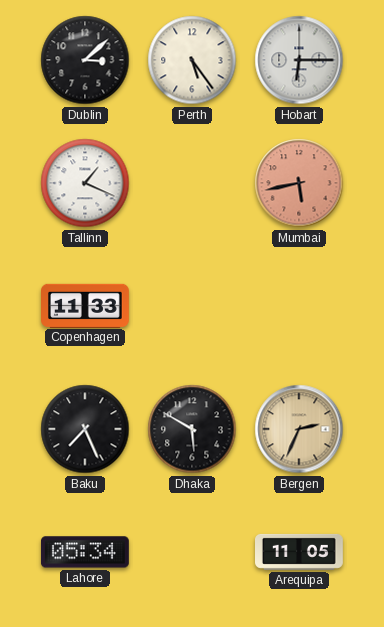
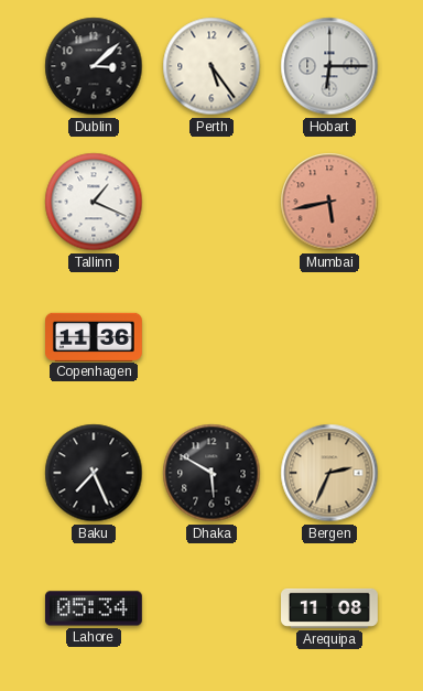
Copenhagen: 11:33 -> 11:36 (95, 336)
Arequipa: 11:05 -> 11:08 (330, 608)
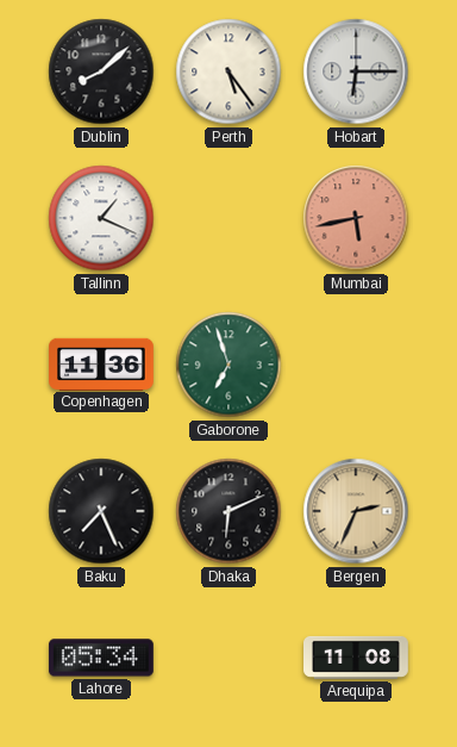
Dublin: 3:08 -> 8:08 (101, 71)
Gaborone: none -> 6:57 (228, 365)
Dhaka: 5:50 -> 6:11 (228, 511)
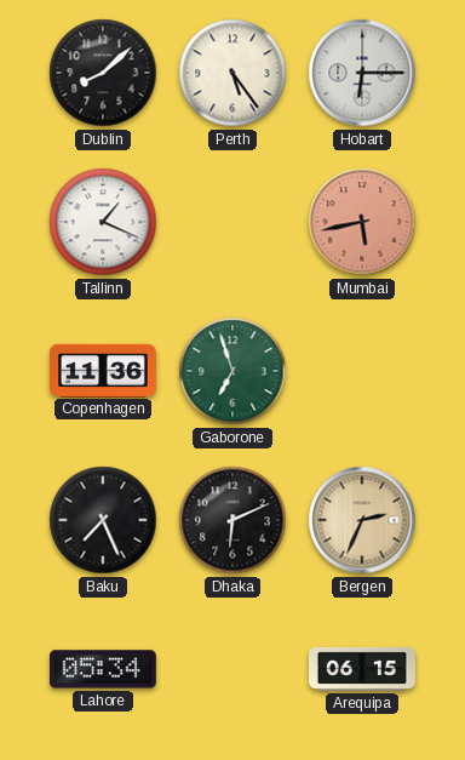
Arequipa: 11:08 -> 06:15 (363, 669)
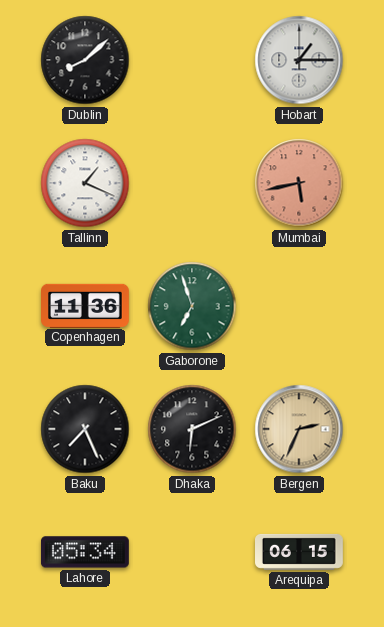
Perth: 5:24 -> none (232, 73)
Hobart: 6:15 -> 1:15 (299, 60)
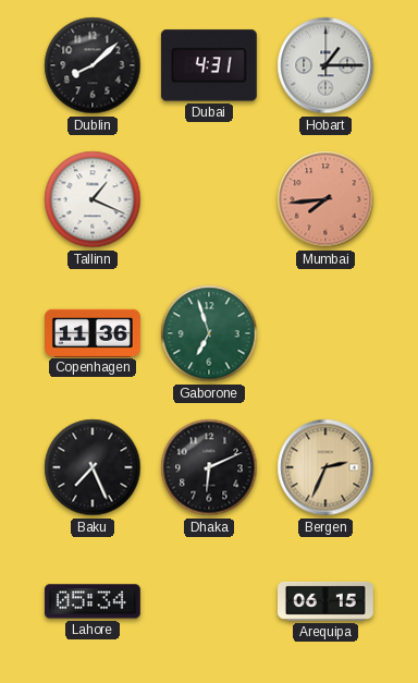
Dubai: none -> 4:31 (209, 65)
Mumbai: 5:43 -> 7:44 (325, 199)
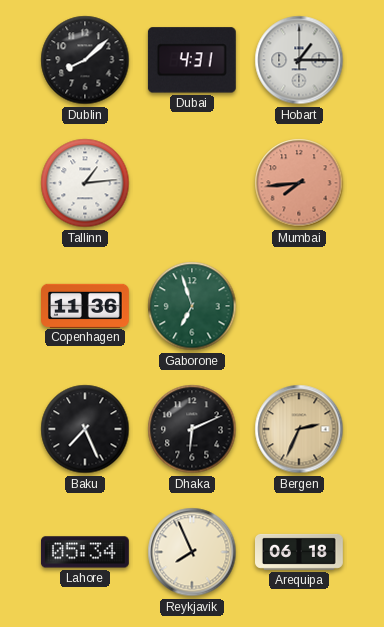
Tallinn: 1:19 -> 1:14 (85, 183)
Reykjavik: none -> 7:56 (192, 552)
Arequipa: 06:15 -> 06:18 (300, 552)
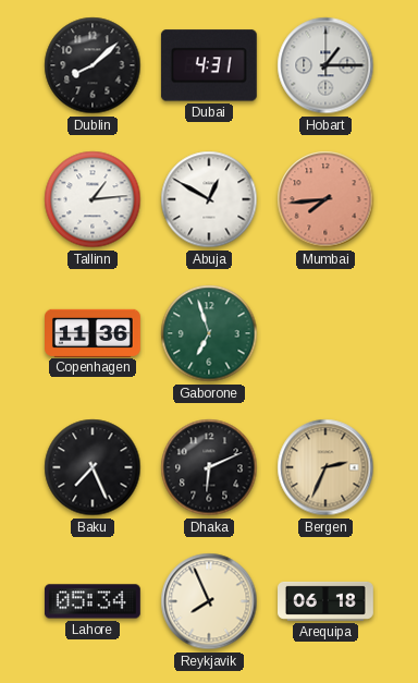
Abuja: none -> 12:50 (209, 199)
